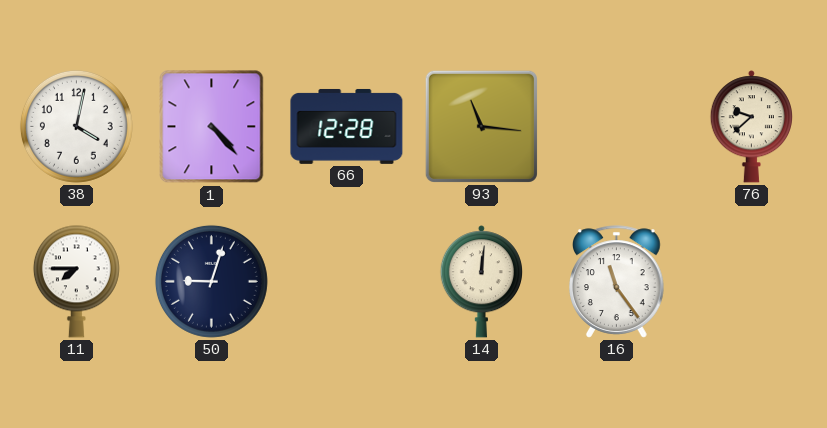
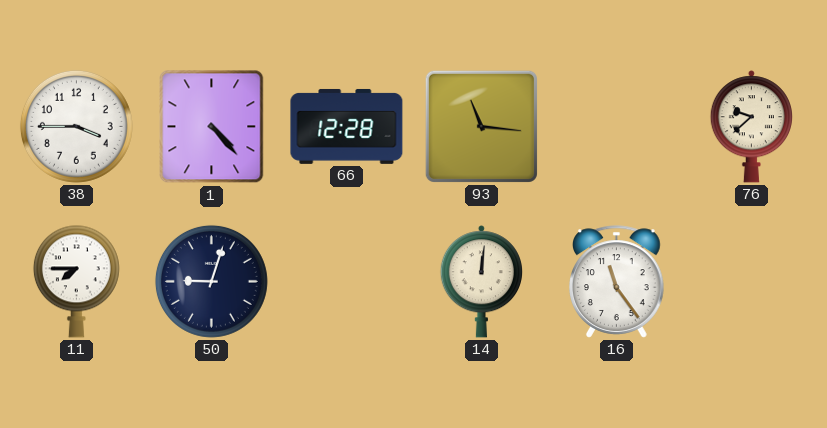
38: 4:02 -> 3:45 (76, 126)
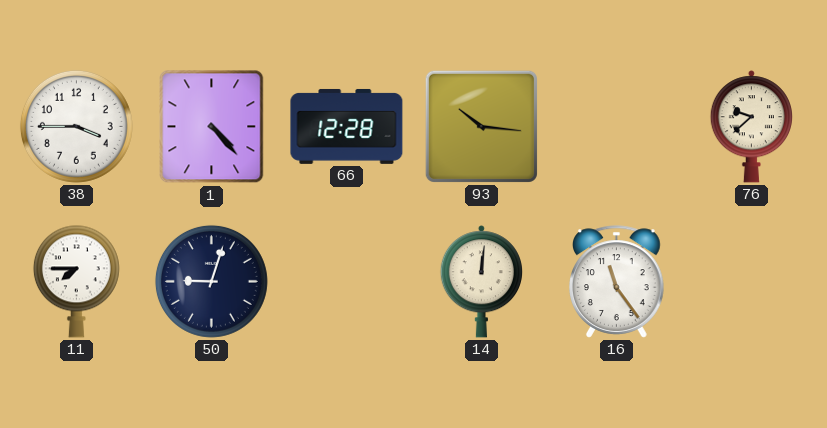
93: 11:16 -> 10:16 (481, 126)
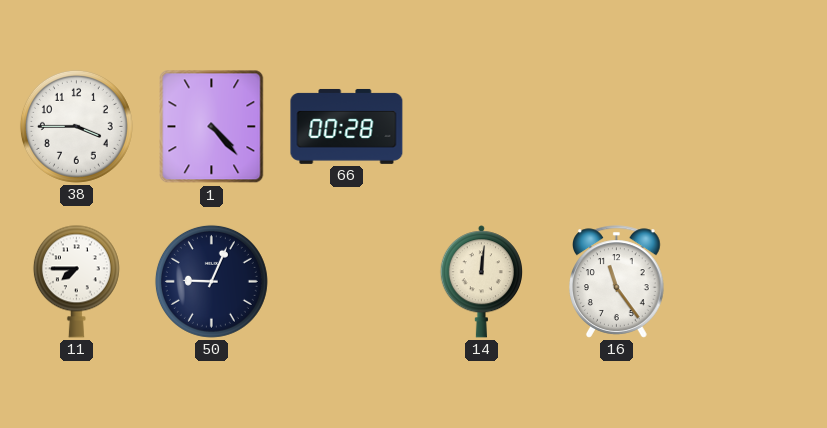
66: 12:28 -> 00:28 (347, 126)
93: 10:16 -> none (481, 126)
76: 9:38 -> none (751, 127)
50: 9:03 -> 9:04 (211, 281)
